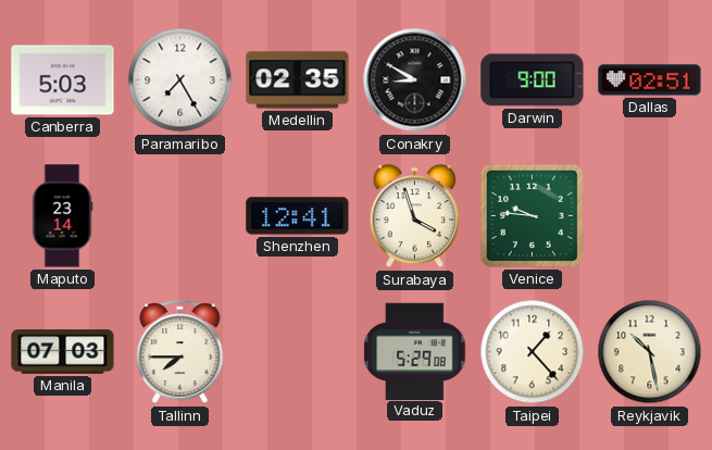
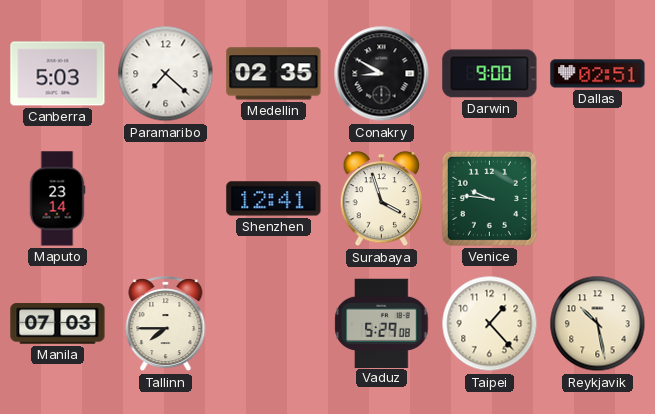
Paramaribo: 7:25 -> 7:22 (166, 74)
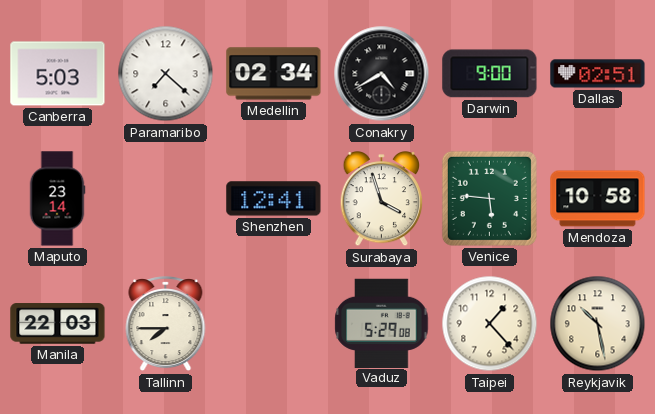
Medellin: 02:35 -> 02:34 (274, 74)
Conakry: 8:50 -> 4:40 (382, 74)
Venice: 9:46 -> 5:46 (489, 198)
Mendoza: none -> 10:58 (598, 199)
Manila: 07:03 -> 22:03 (58, 324)
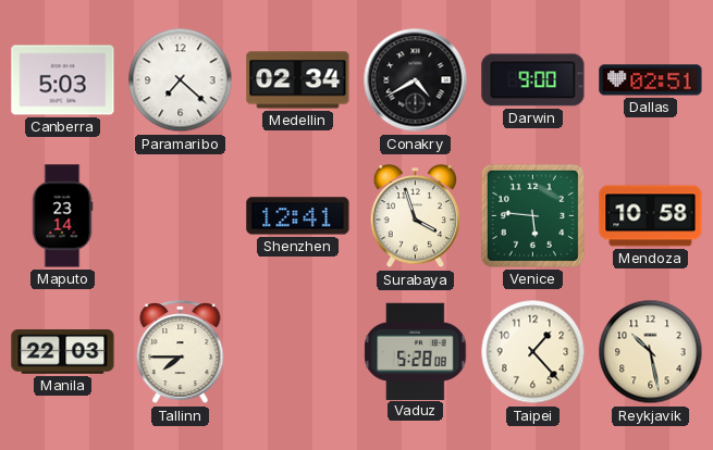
Vaduz: 5:29 -> 5:28 (416, 351)
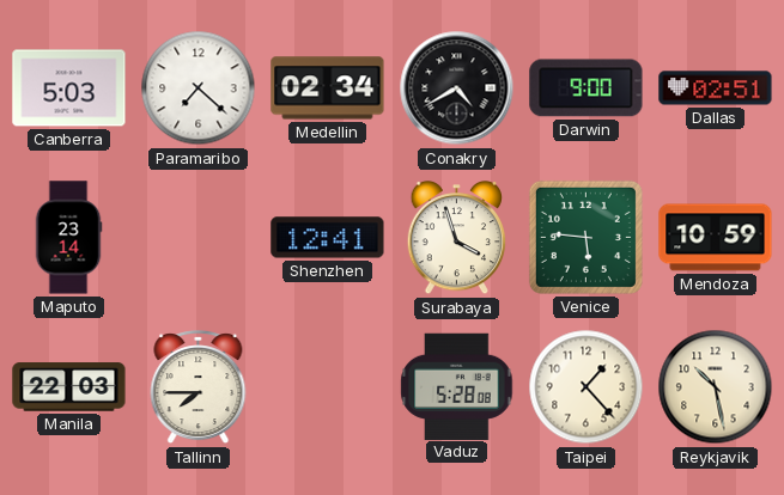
Mendoza: 10:58 -> 10:59 (716, 238)
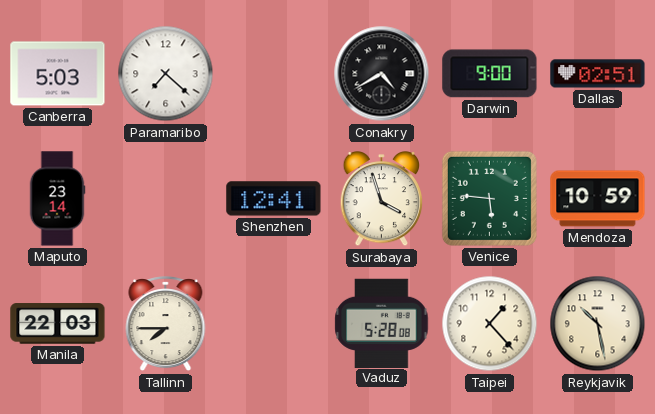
Medellin: 02:34 -> none (328, 88)
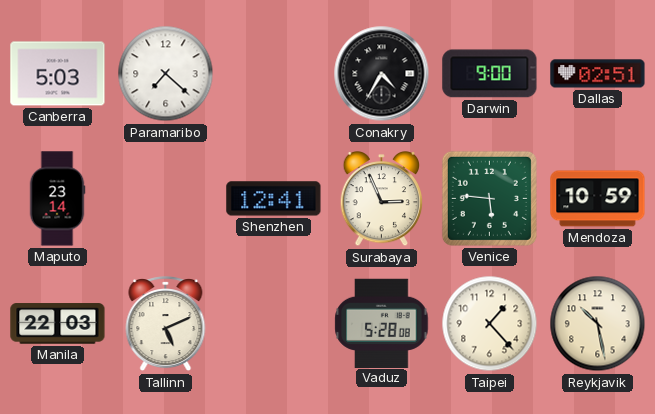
Conakry: 4:40 -> 4:35 (382, 74)
Surabaya: 3:57 -> 2:56 (382, 200)
Tallinn: 7:45 -> 5:11 (166, 324)
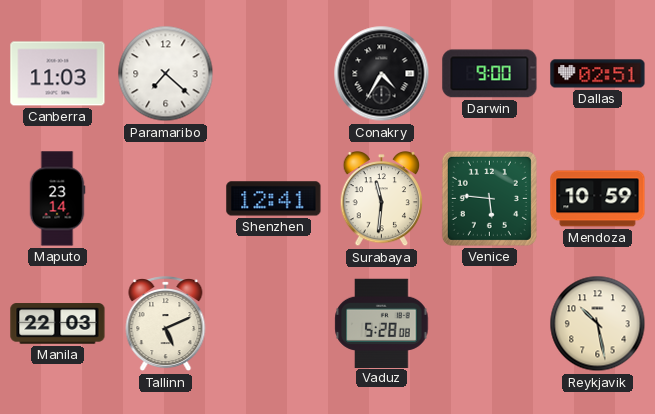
Canberra: 5:03 -> 11:03 (58, 74)
Surabaya: 2:56 -> 11:31 (382, 200)
Taipei: 1:23 -> none (490, 324)
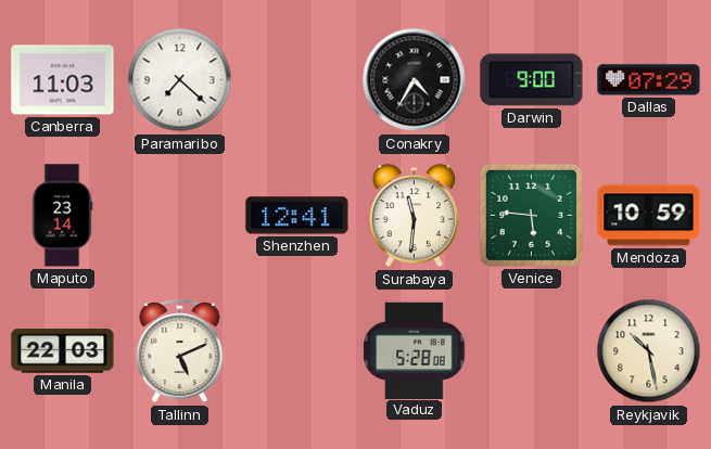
Dallas: 02:51 -> 07:29 (649, 80)
